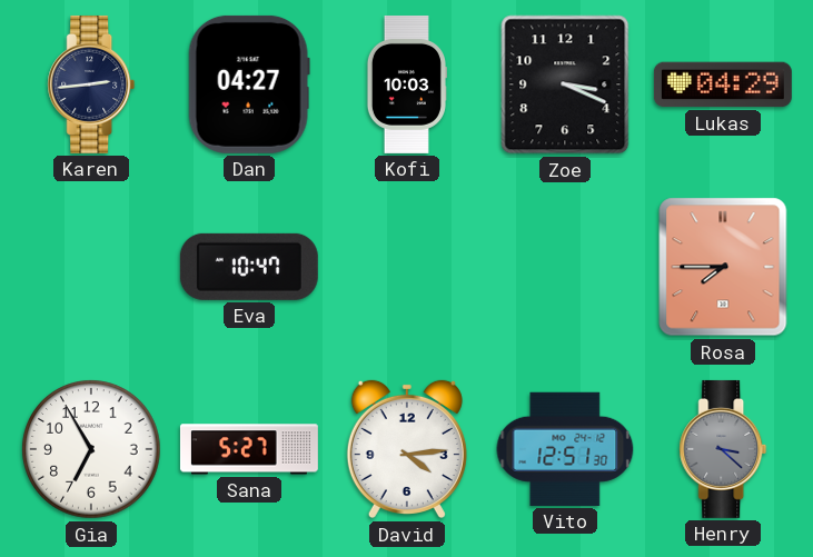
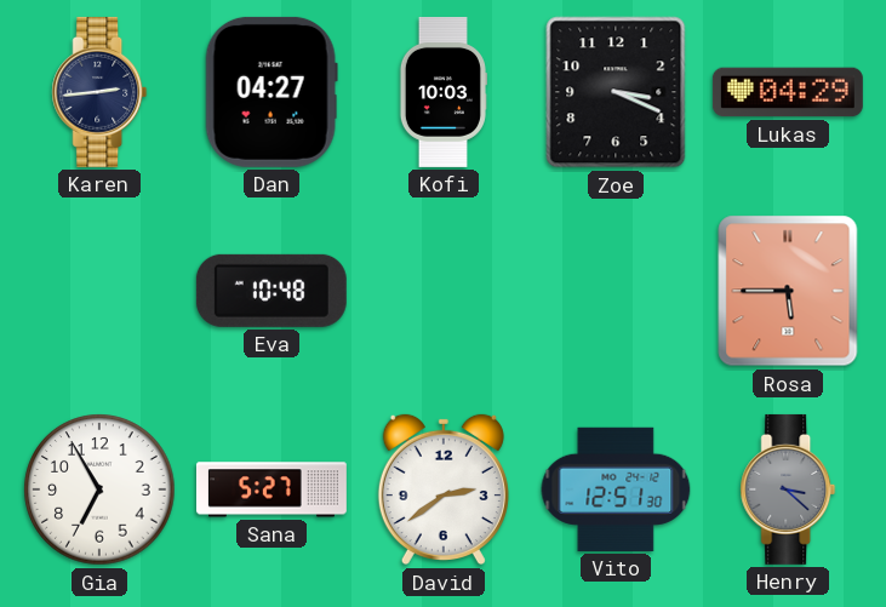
Eva: 10:47 -> 10:48 (271, 291)
Rosa: 7:45 -> 5:45 (788, 291)
David: 4:14 -> 2:39 (444, 489)
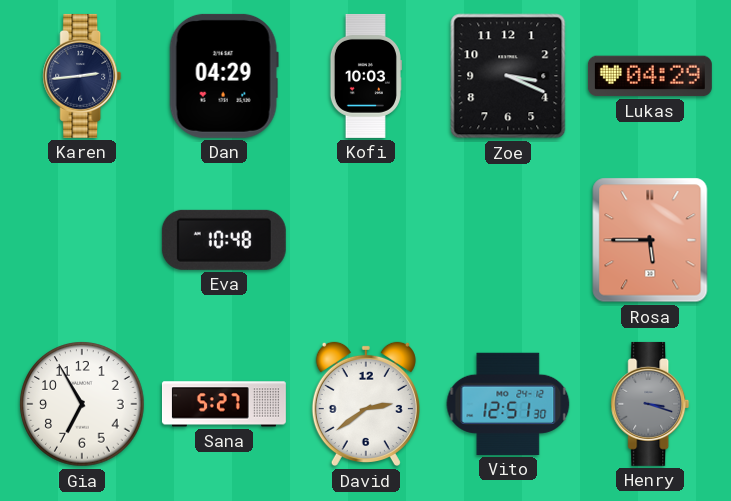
Dan: 04:27 -> 04:29 (224, 76)
Henry: 3:22 -> 3:18 (650, 404)
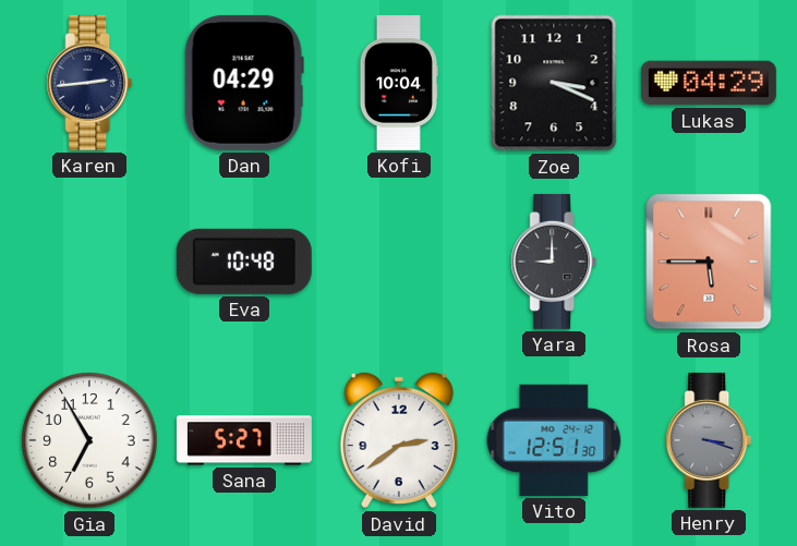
Kofi: 10:03 -> 10:04 (398, 83)
Yara: none -> 9:00 (554, 262)
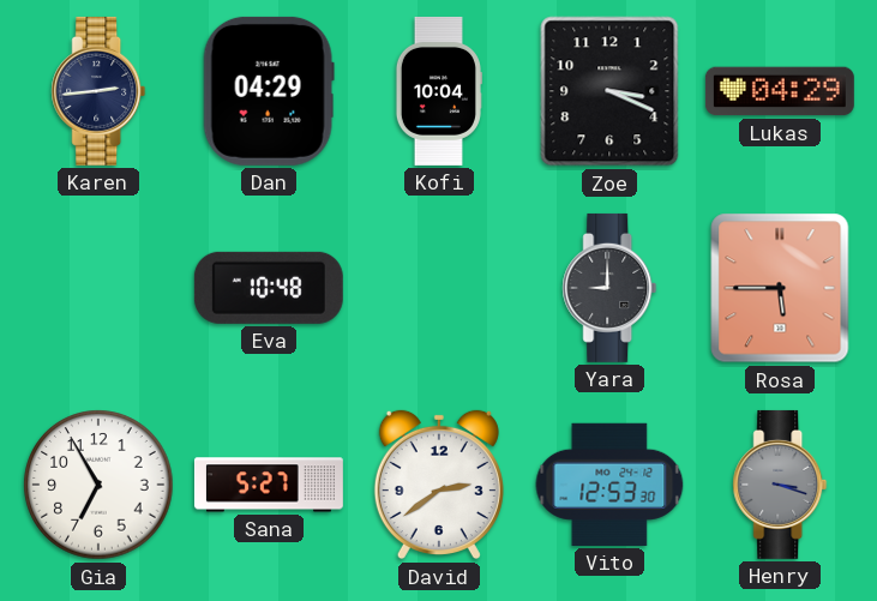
Vito: 12:51 -> 12:53 (609, 485)
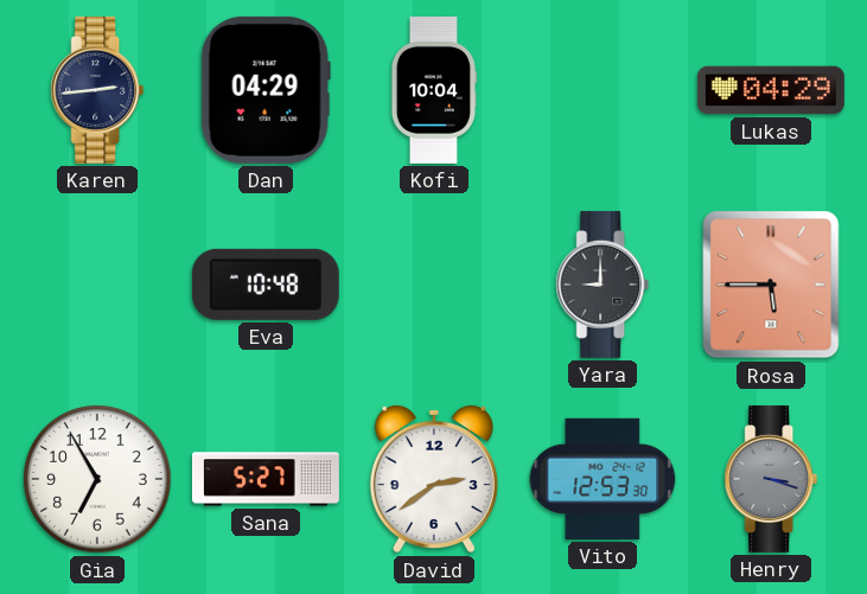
Zoe: 3:19 -> none (609, 91)
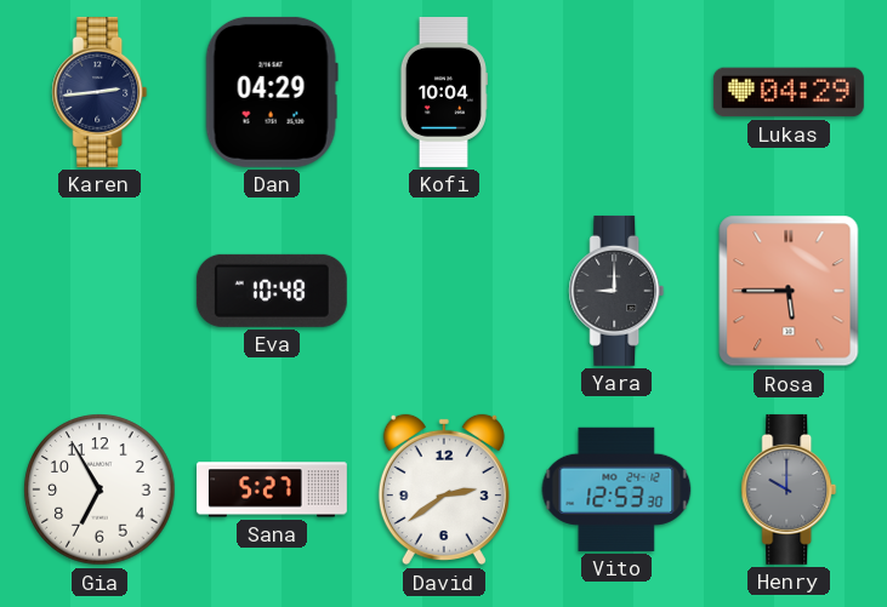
Henry: 3:18 -> 10:00 (789, 489)
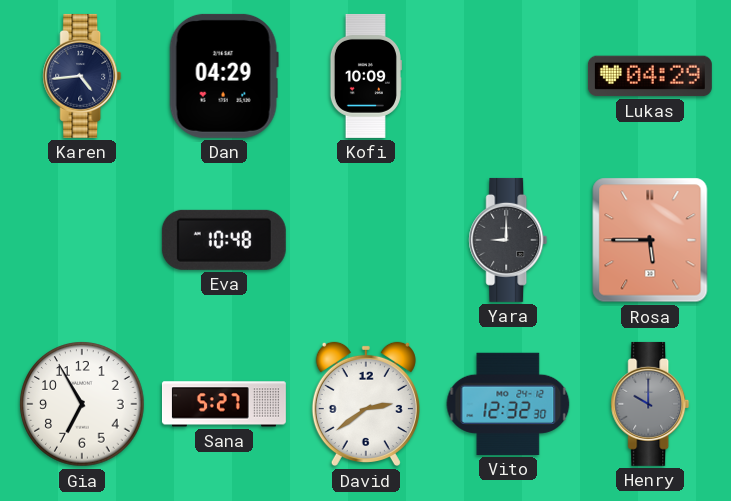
Karen: 2:44 -> 4:44 (82, 76)
Kofi: 10:04 -> 10:09 (365, 76)
Vito: 12:53 -> 12:32 (508, 404)
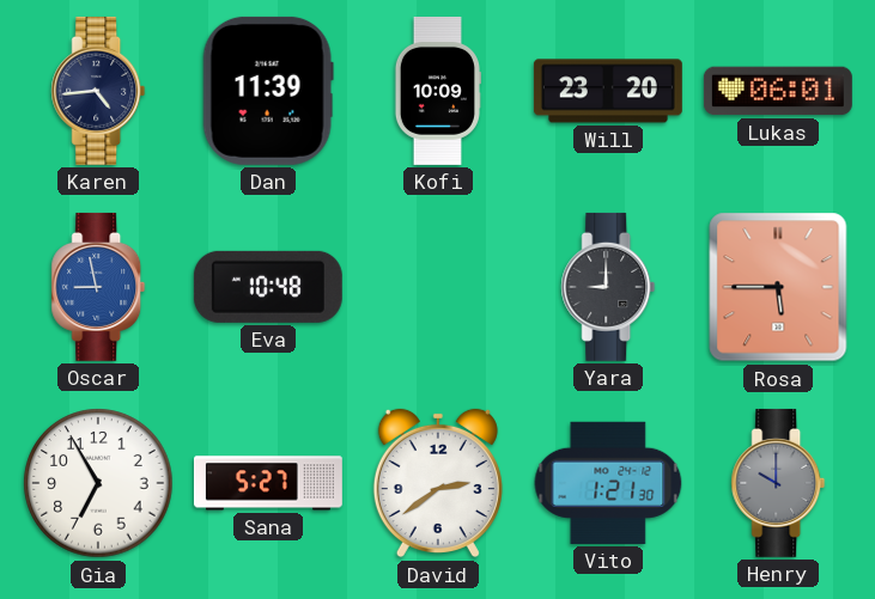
Dan: 04:29 -> 11:39 (268, 91)
Will: none -> 23:20 (608, 91)
Lukas: 04:29 -> 06:01 (778, 91)
Oscar: none -> 8:58 (98, 287)
Vito: 12:32 -> 1:21 (608, 483)
